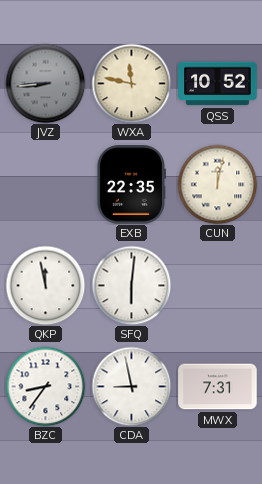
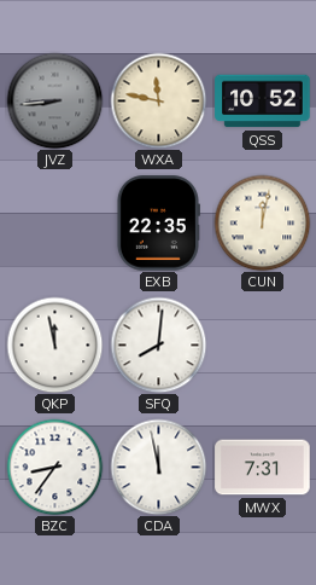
SFQ: 6:01 -> 8:01 (158, 344)
CDA: 8:58 -> 11:58 (158, 467)
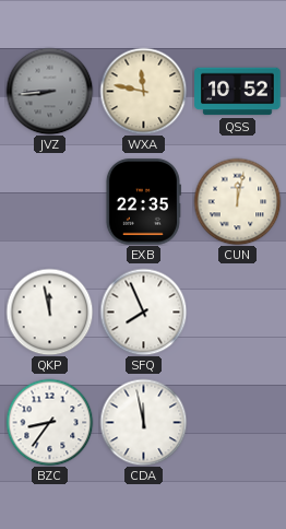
SFQ: 8:01 -> 7:56 (143, 311)
MWX: 7:31 -> none (263, 468)
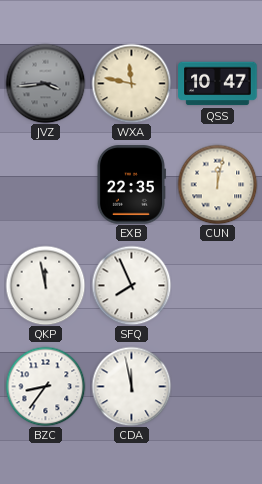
JVZ: 8:44 -> 3:44 (45, 83)
QSS: 10:52 -> 10:47 (218, 84)
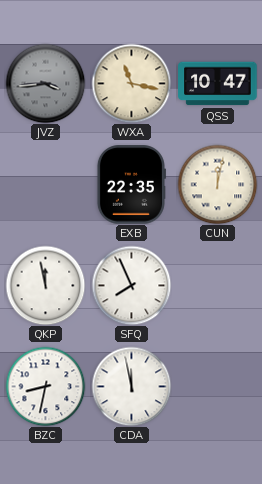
WXA: 11:47 -> 11:17 (131, 83)
BZC: 8:36 -> 8:32 (45, 386)
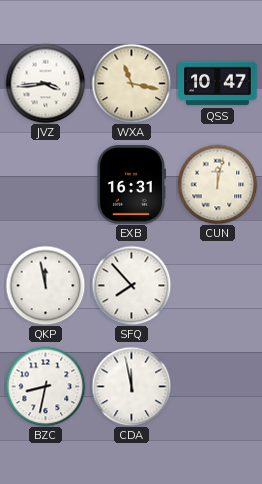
JVZ dial: grey -> white (45, 83)
EXB: 22:35 -> 16:31 (131, 185)
SFQ: 7:56 -> 7:53 (131, 285)
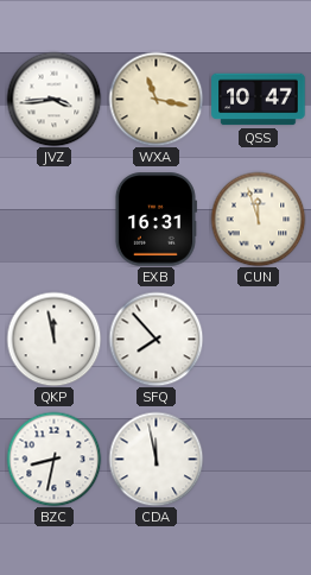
CUN: 12:02 -> 11:57 (258, 219)
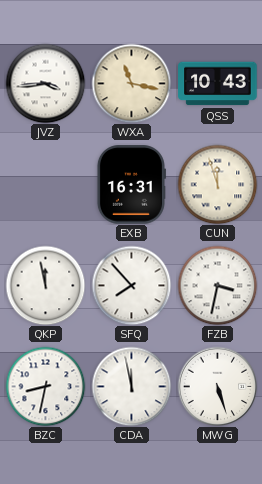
QSS: 10:47 -> 10:43 (218, 84)
FZB: none -> 3:32 (217, 285)
MWG: none -> 5:27 (217, 386)
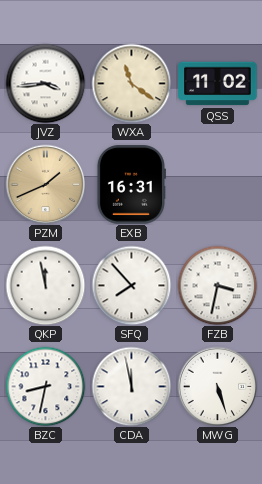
WXA: 11:17 -> 11:21 (131, 83)
QSS: 10:43 -> 11:02 (218, 84)
PZM: none -> 1:41 (45, 184)
CUN: 11:57 -> none (217, 184)
